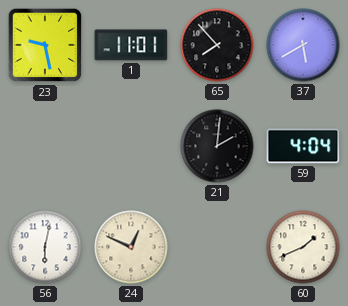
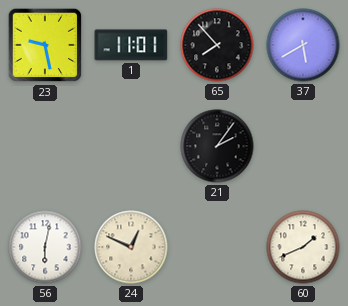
21: 2:01 -> 2:06 (217, 146)
59: 4:04 -> none (303, 146)
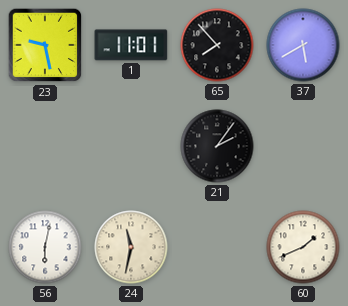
24: 12:49 -> 11:32 (131, 247)
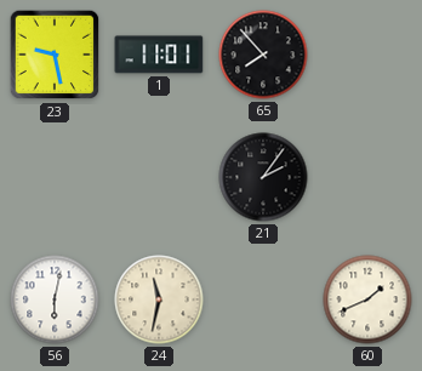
37: 5:40 -> none (303, 45)
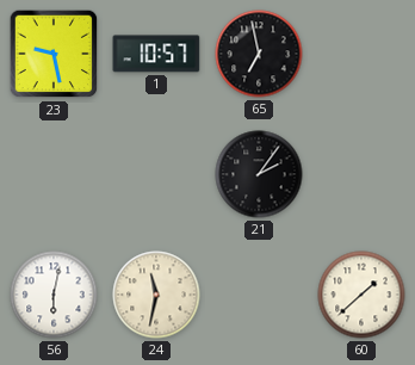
1: 11:01 -> 10:57 (156, 54)
65: 7:53 -> 6:58 (259, 54)
60: 1:41 -> 1:38 (361, 295)
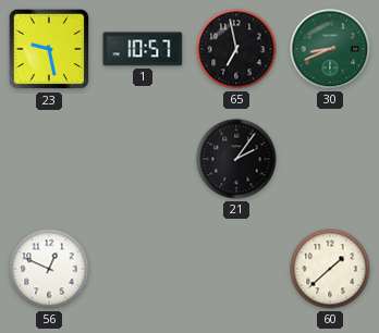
30: none -> 8:41 (330, 49)
56: 6:02 -> 12:49 (49, 269)
24: 11:32 -> none (156, 295)
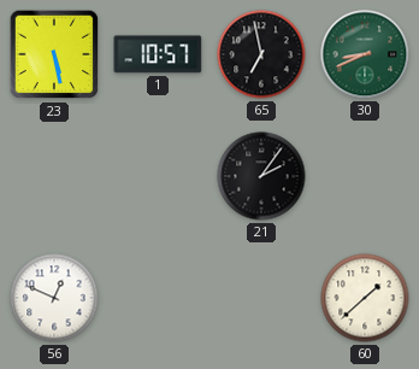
23: 9:28 -> 5:28 (54, 54)
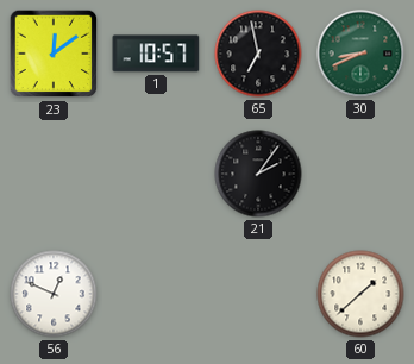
23: 5:28 -> 12:09 (54, 54)
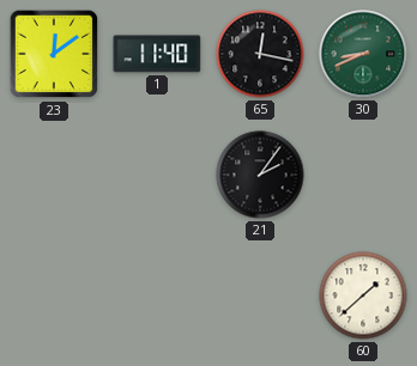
1: 10:57 -> 11:40 (157, 54)
65: 6:58 -> 12:17 (260, 54)
56: 12:49 -> none (54, 294)
